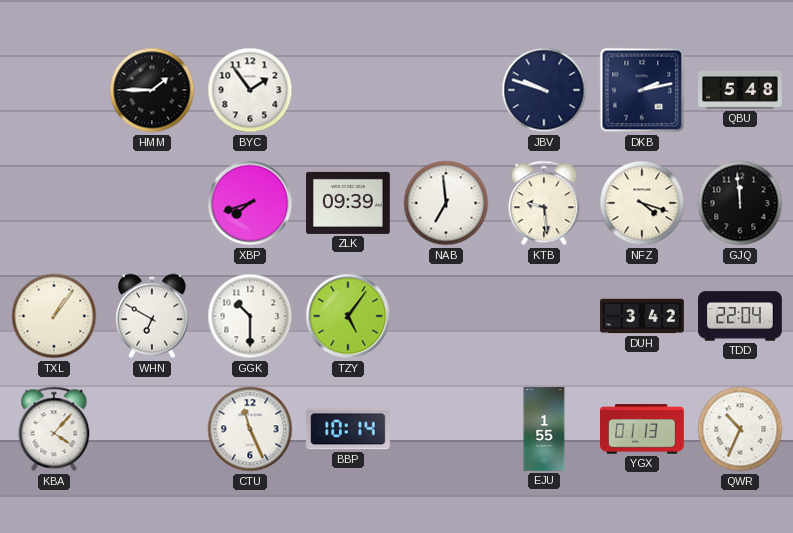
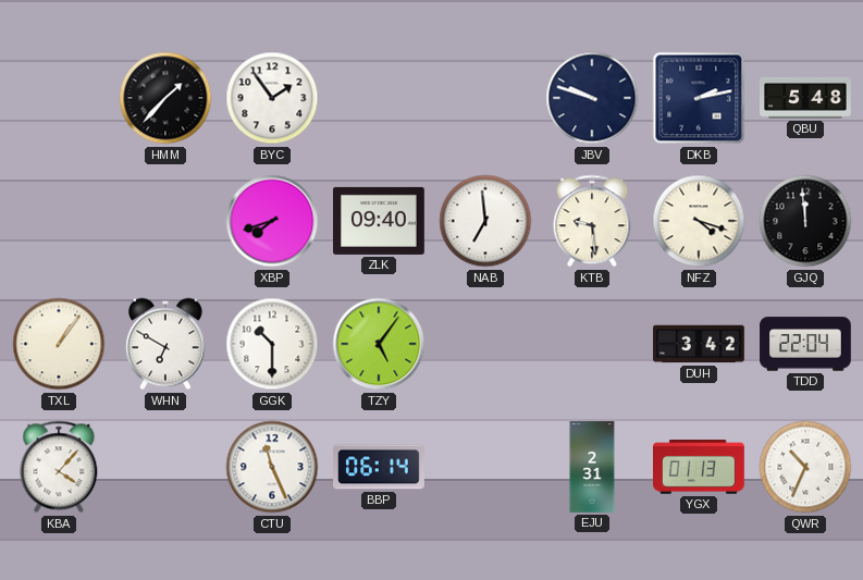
HMM: 1:45 -> 1:37 (165, 98)
ZLK: 09:39 -> 09:40 (380, 221)
BBP: 10:14 -> 06:14 (380, 467)
EJU: 1:55 -> 2:31 (592, 467)
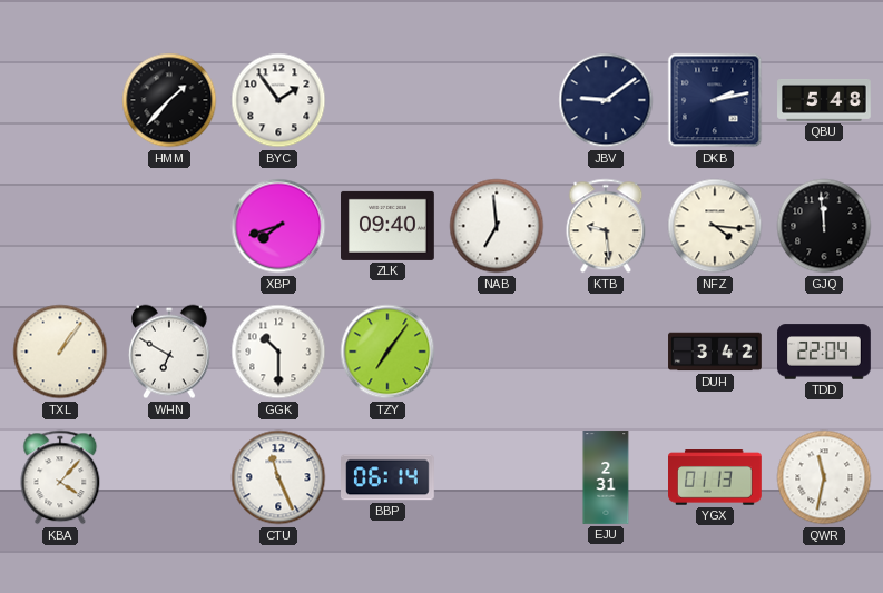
JBV: 9:48 -> 9:09 (606, 100)
NFZ: 4:18 -> 4:16 (715, 226)
TZY: 5:06 -> 7:06 (387, 352)
QWR: 10:34 -> 11:32 (824, 477)
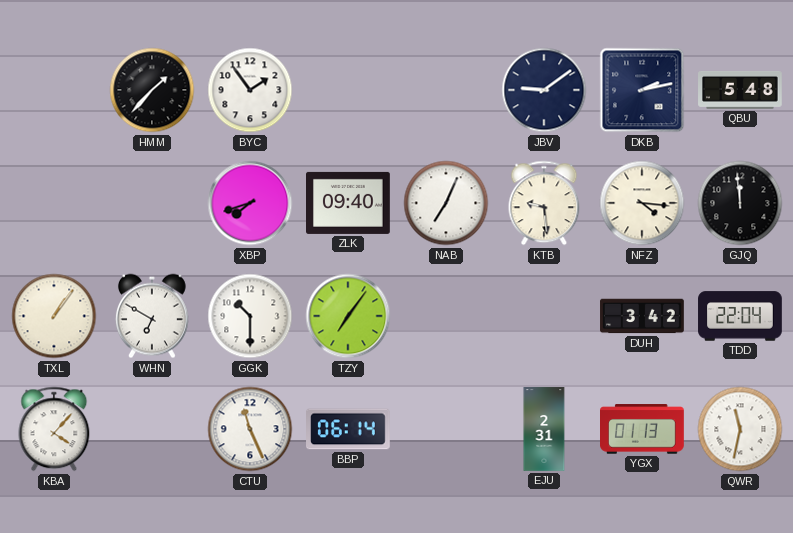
NAB: 6:59 -> 7:04 (446, 203)
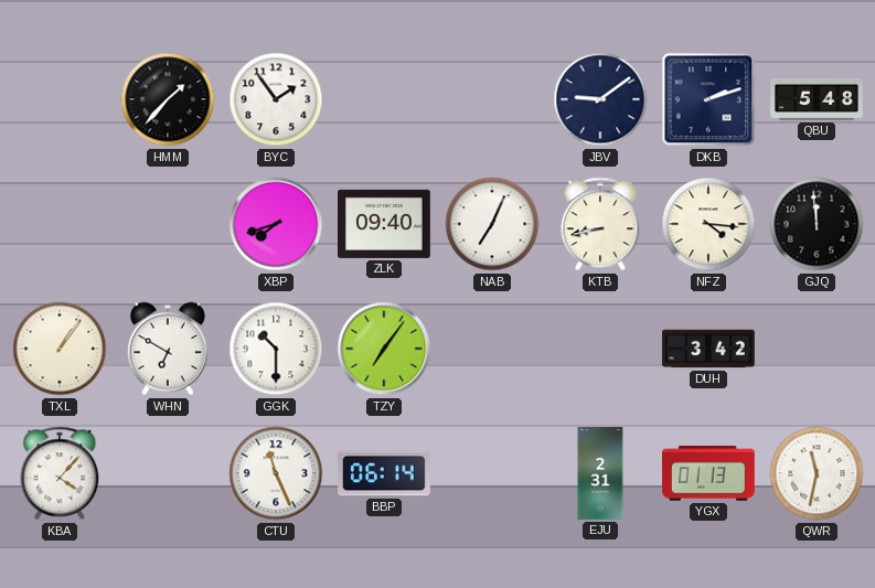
DKB: 2:13 -> 2:12 (708, 99)
KTB: 9:29 -> 8:43 (600, 224)
TDD: 22:04 -> none (740, 316)
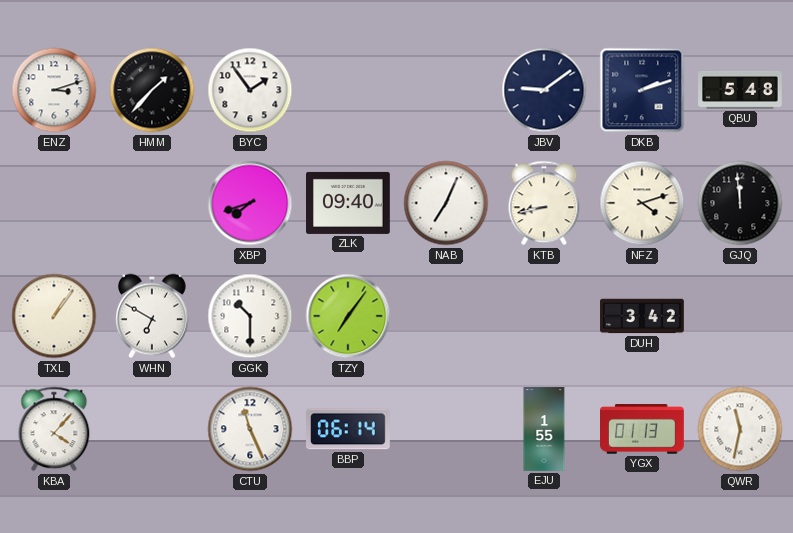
ENZ: none -> 3:12 (54, 90)
NFZ: 4:16 -> 4:12 (642, 203)
EJU: 2:31 -> 1:55 (544, 429)
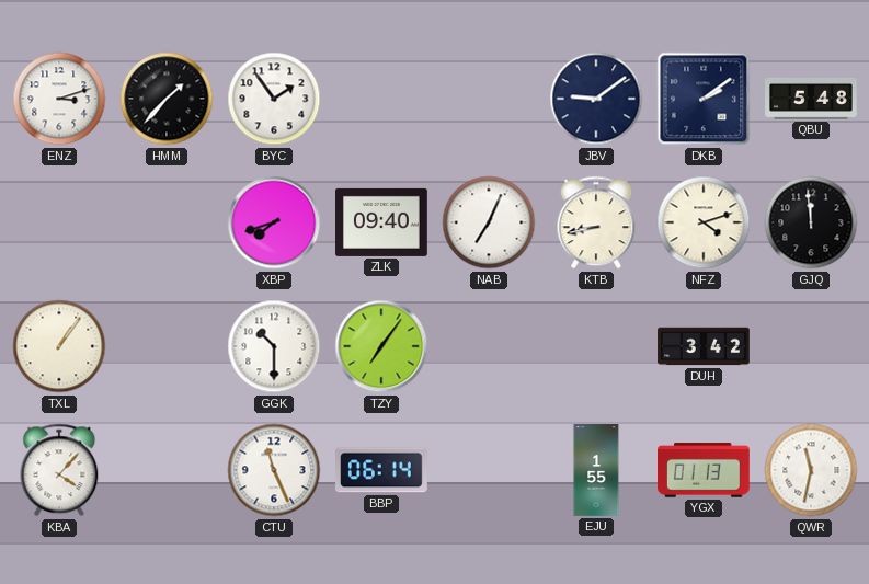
DKB: 2:12 -> 2:09 (704, 99)
WHN: 6:50 -> none (152, 316)
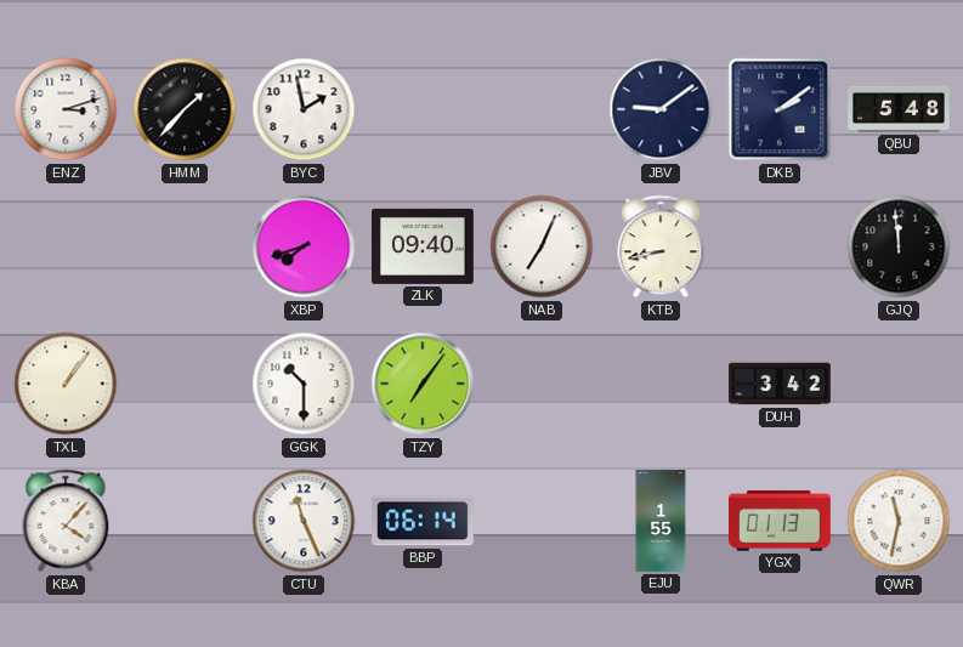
BYC: 1:54 -> 1:58 (304, 109)
NFZ: 4:12 -> none (704, 222)
